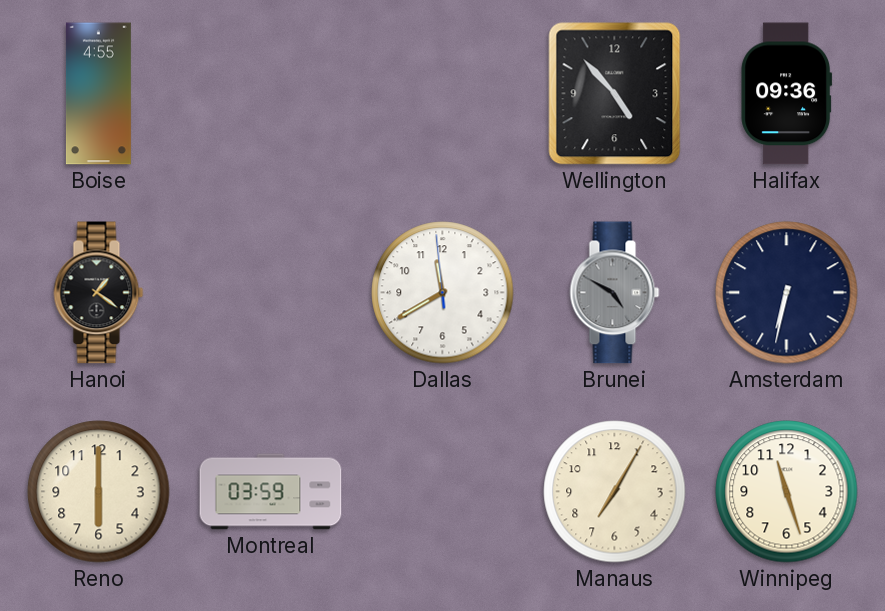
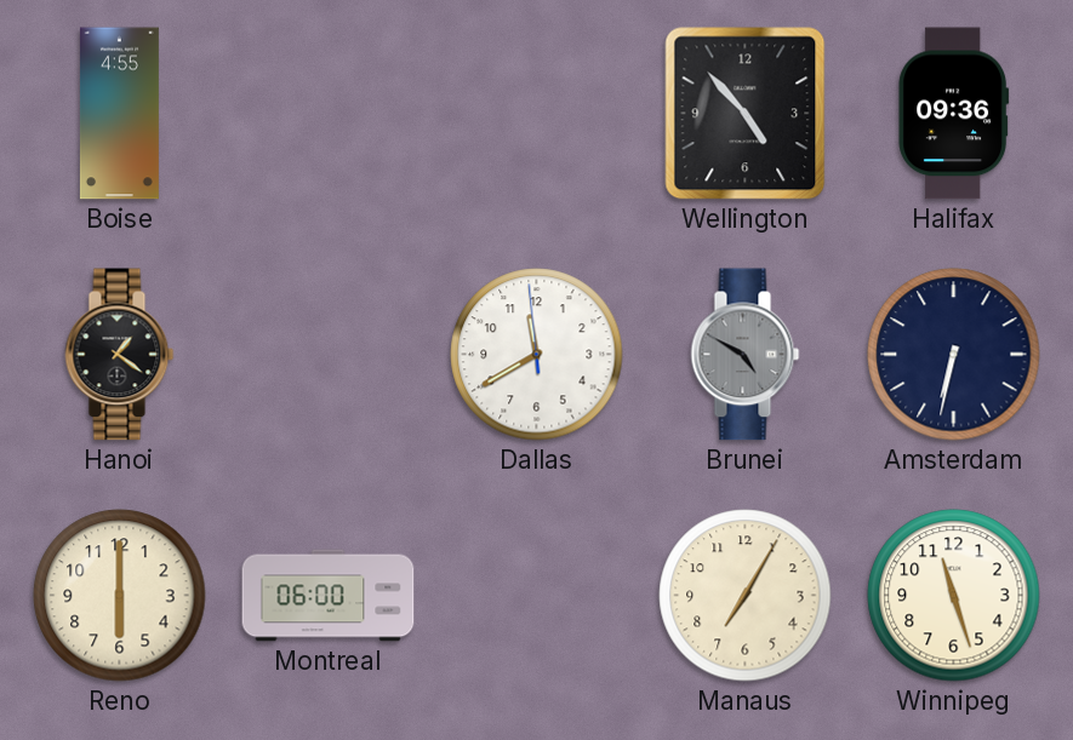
Montreal: 03:59 -> 06:00 (329, 596)
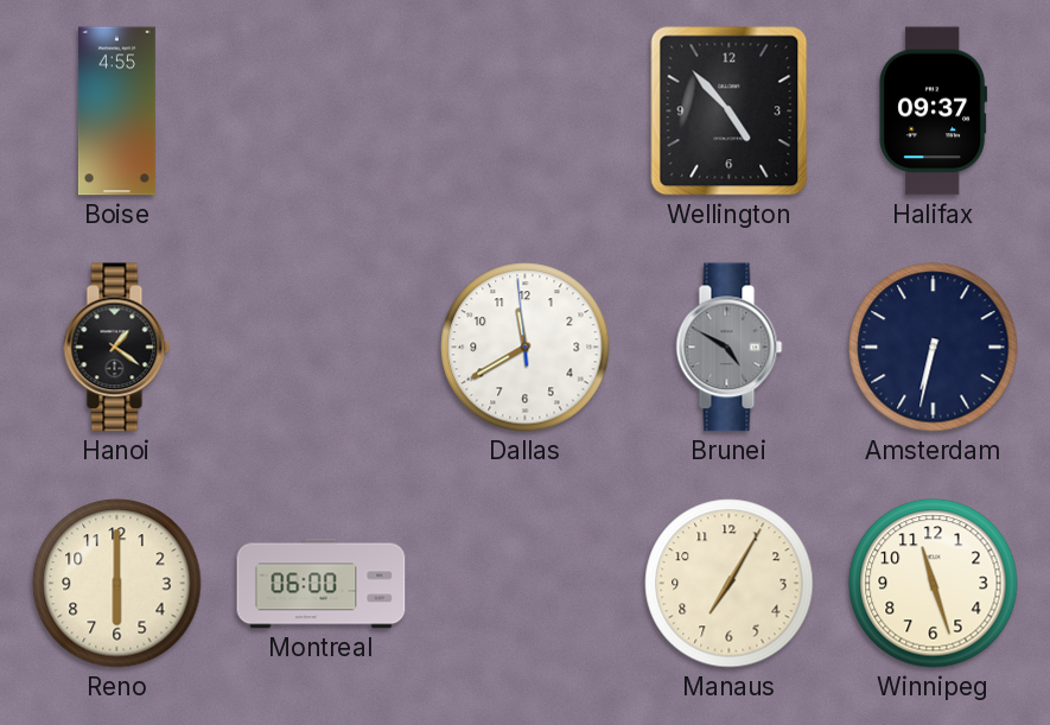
Halifax: 09:36 -> 09:37 (934, 112)
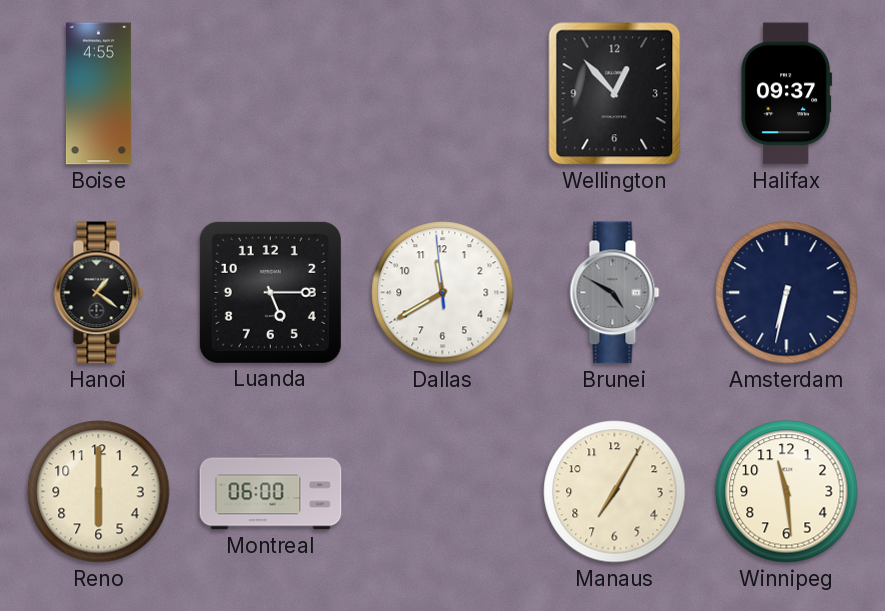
Wellington: 4:53 -> 12:53 (615, 94)
Luanda: none -> 5:15 (270, 292)
Winnipeg: 11:27 -> 11:29 (787, 492)
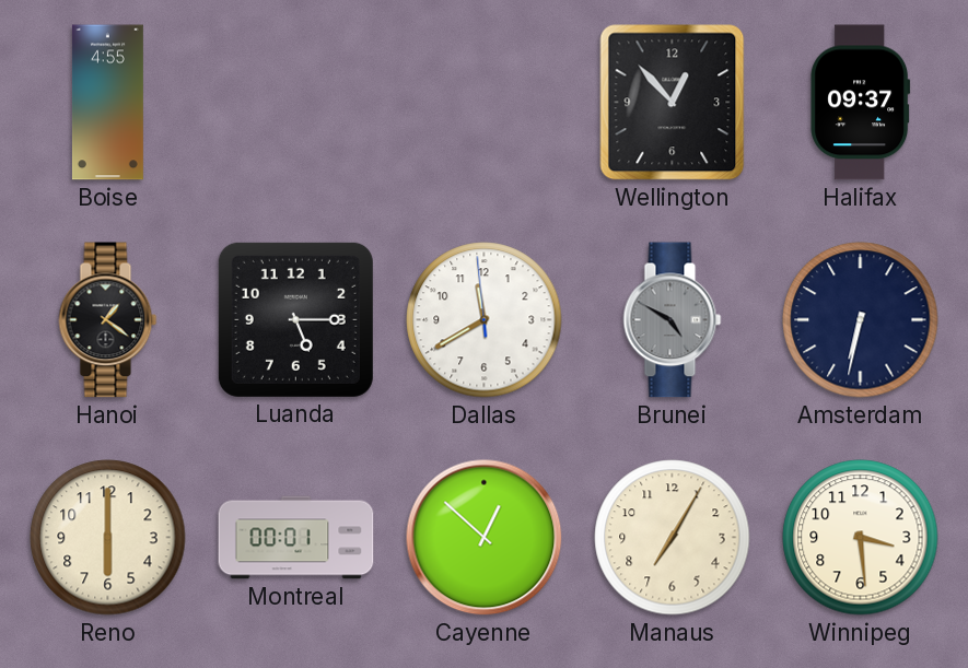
Montreal: 06:00 -> 00:01 (296, 538)
Cayenne: none -> 12:52 (485, 538)
Winnipeg: 11:29 -> 3:29 (861, 538)
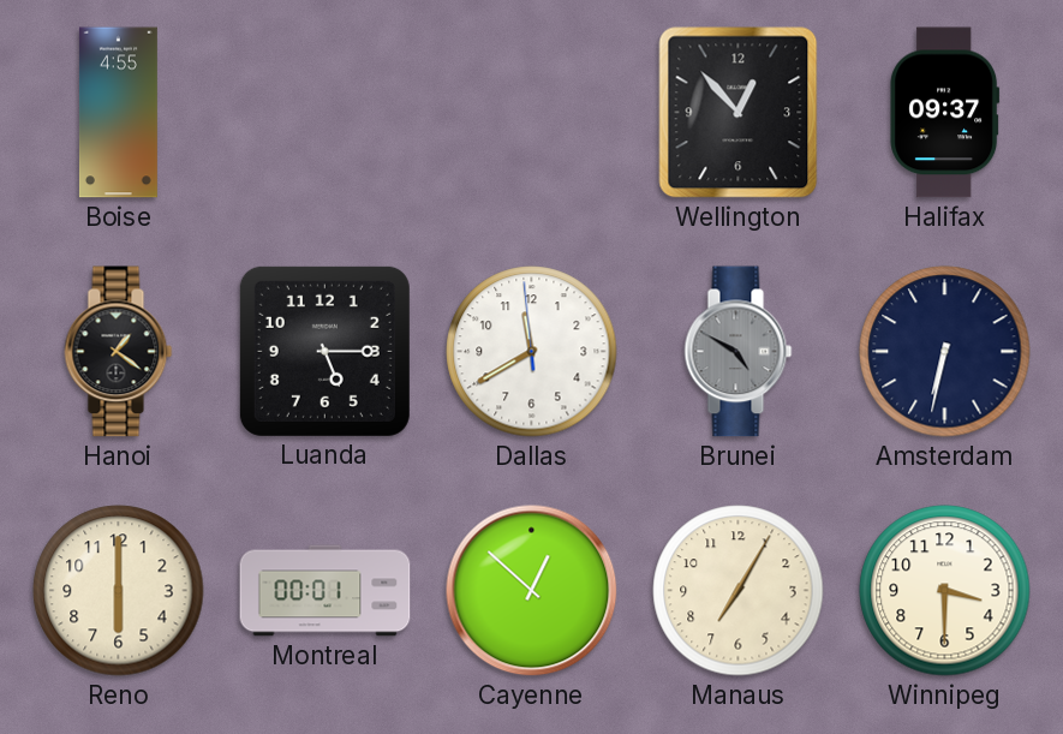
Winnipeg: 3:29 -> 3:30 (945, 591)
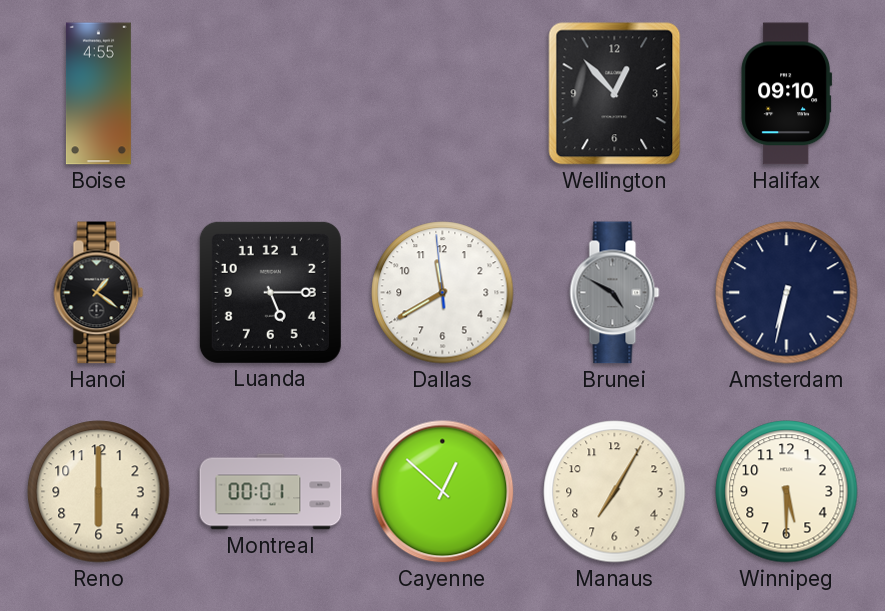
Halifax: 09:37 -> 09:10 (787, 94)
Winnipeg: 3:30 -> 5:30 (787, 492)
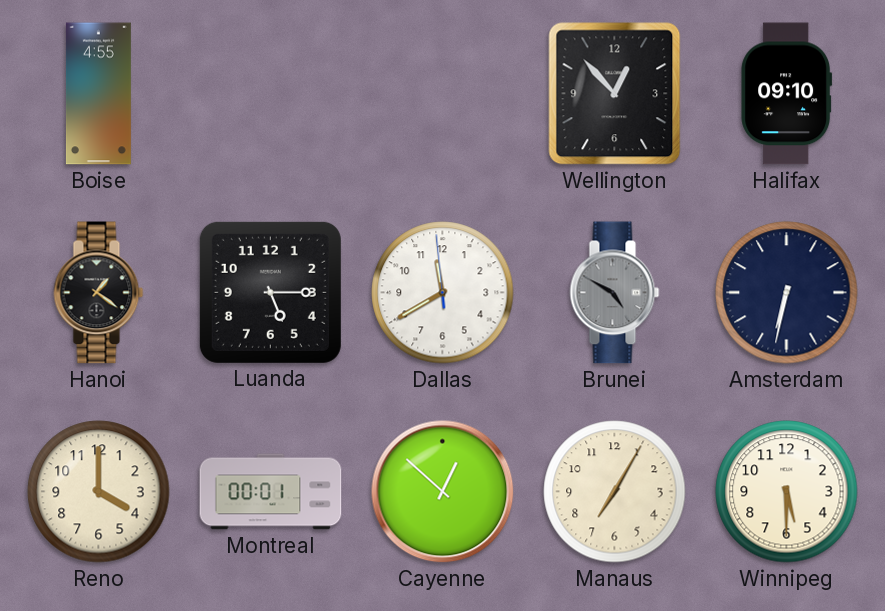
Reno: 6:00 -> 4:00 (99, 492)
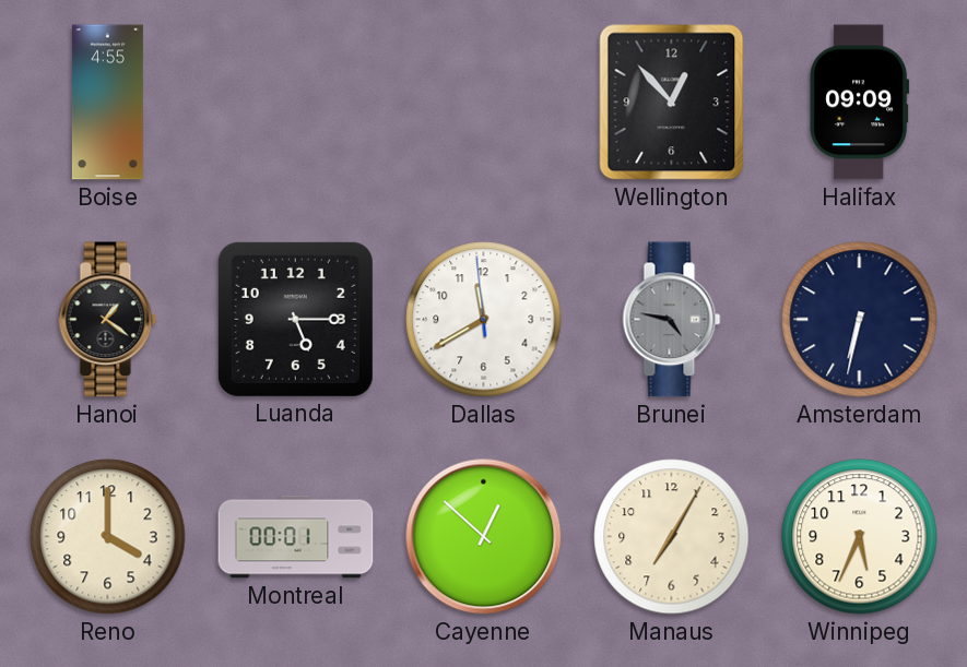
Halifax: 09:10 -> 09:09 (860, 103)
Brunei: 4:50 -> 4:47 (672, 320)
Winnipeg: 5:30 -> 5:34 (860, 537)
